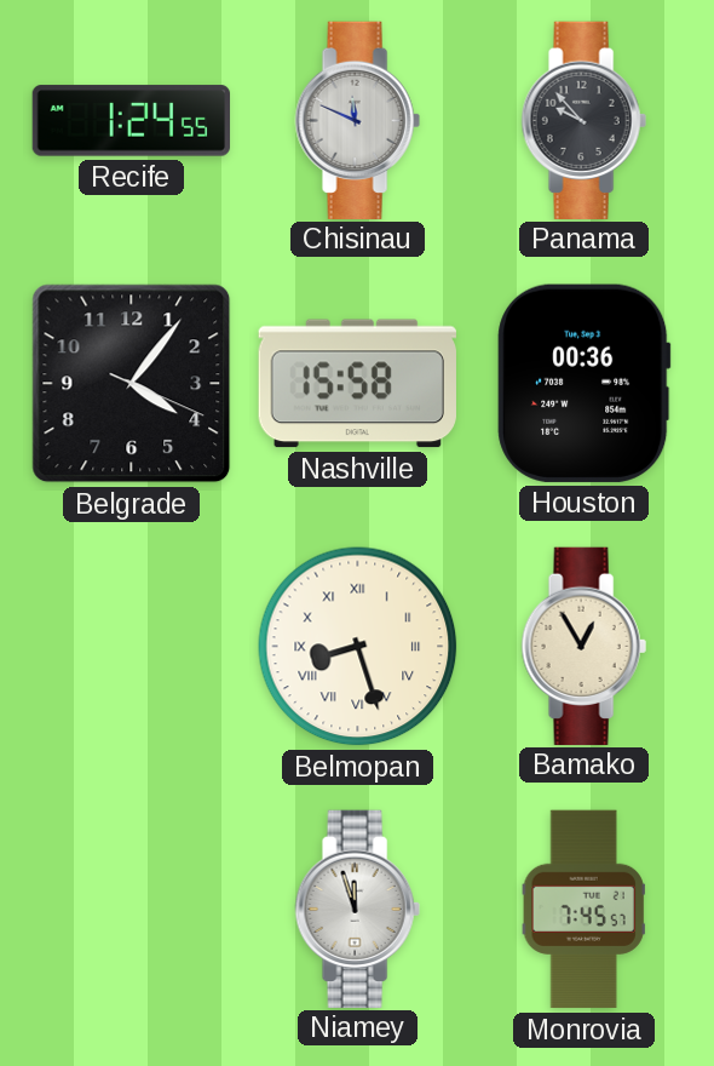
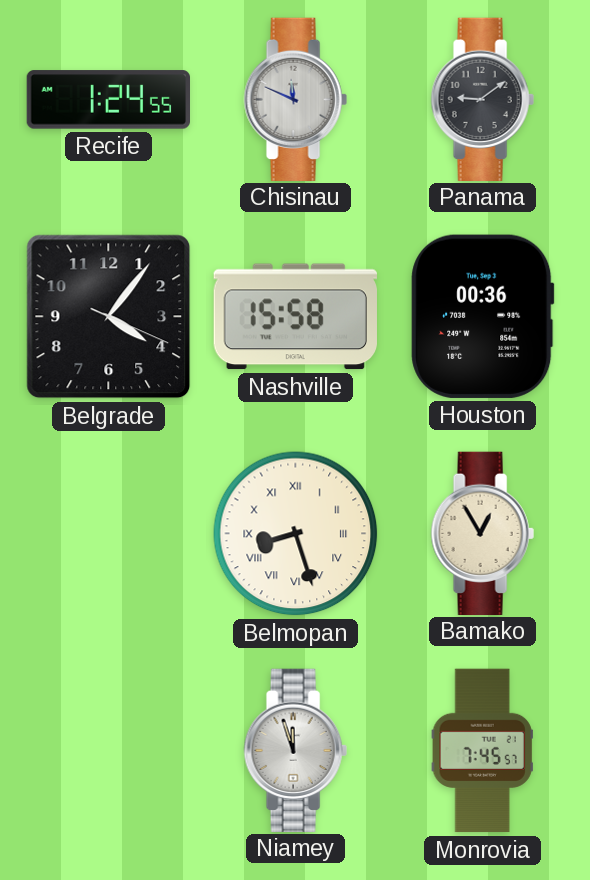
Panama: 9:53 -> 9:09 (482, 99)
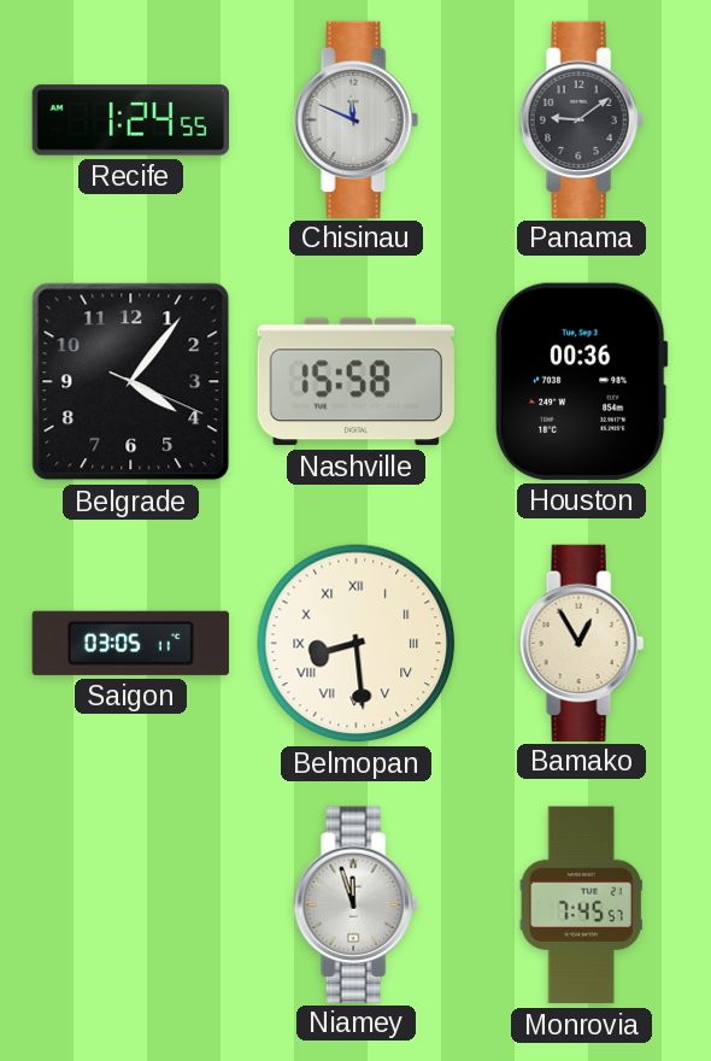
Saigon: none -> 03:05 (130, 643)
Belmopan: 8:27 -> 8:29 (357, 644)
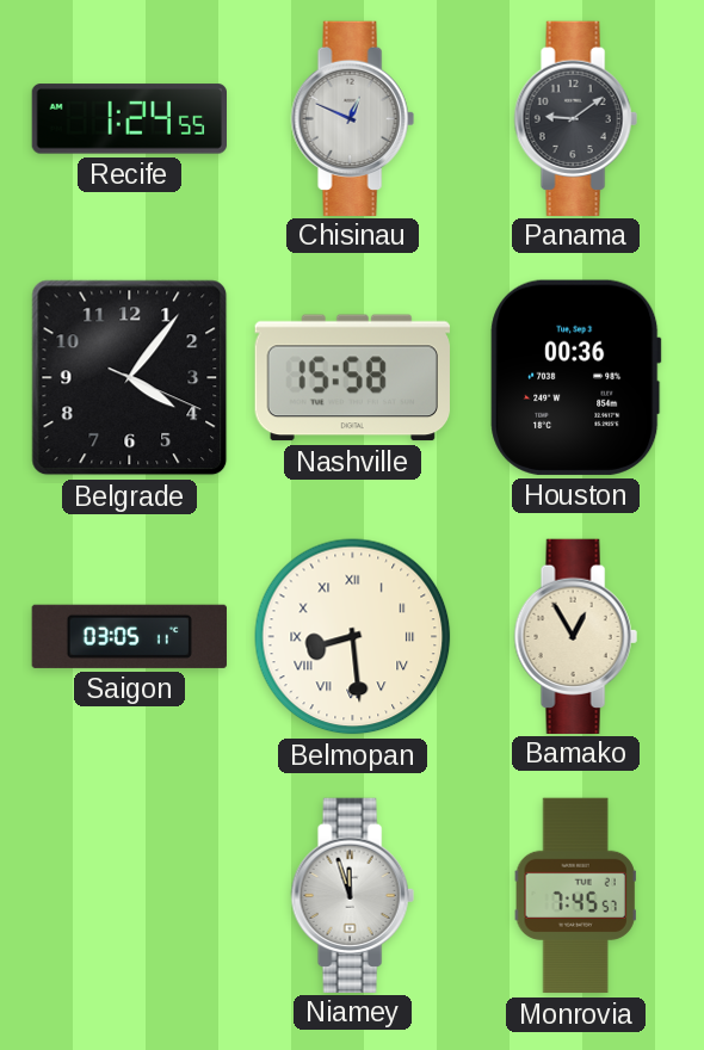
Chisinau: 11:49 -> 12:49 (352, 118)
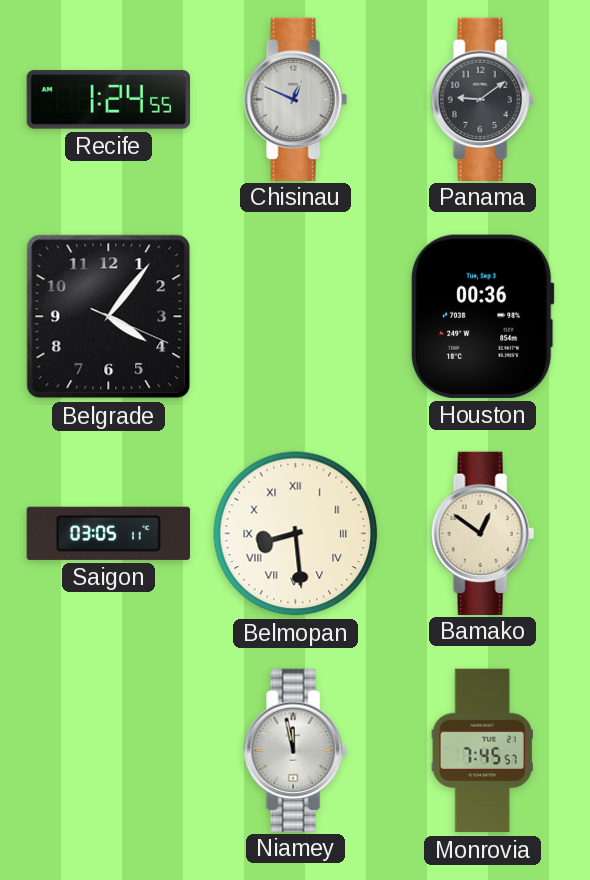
Nashville: 15:58 -> none (352, 378)
Bamako: 12:55 -> 12:51 (482, 533)
Niamey: 11:57 -> 11:58 (295, 750)
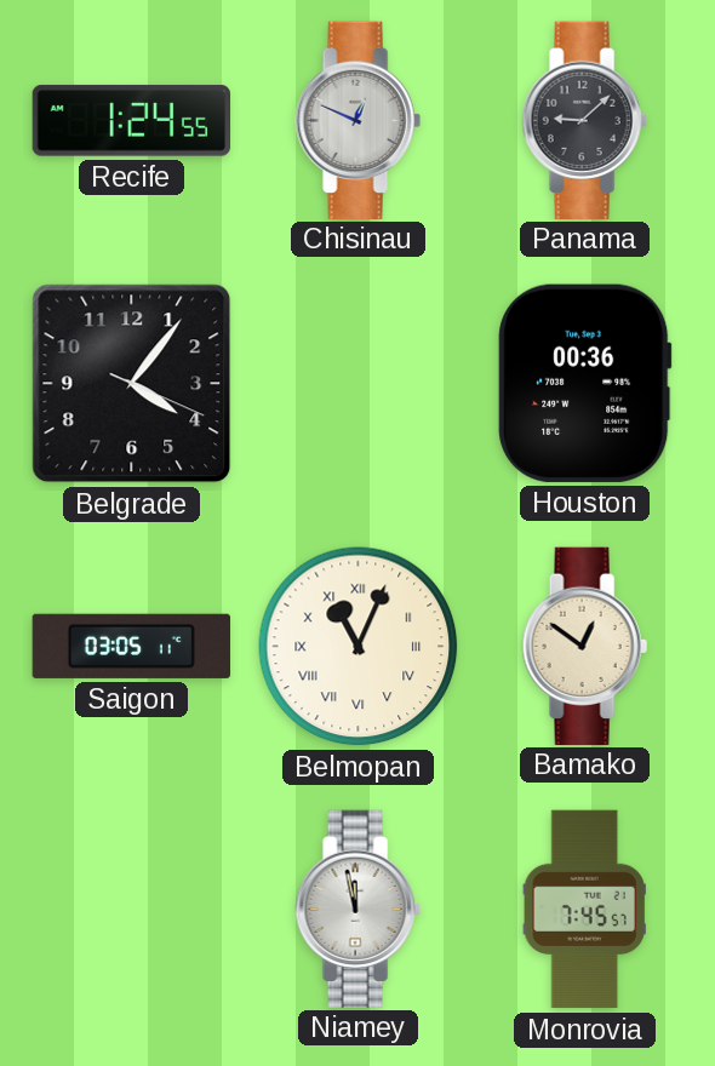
Panama: 9:09 -> 9:08 (584, 120)
Belmopan: 8:29 -> 11:04 (359, 647)
